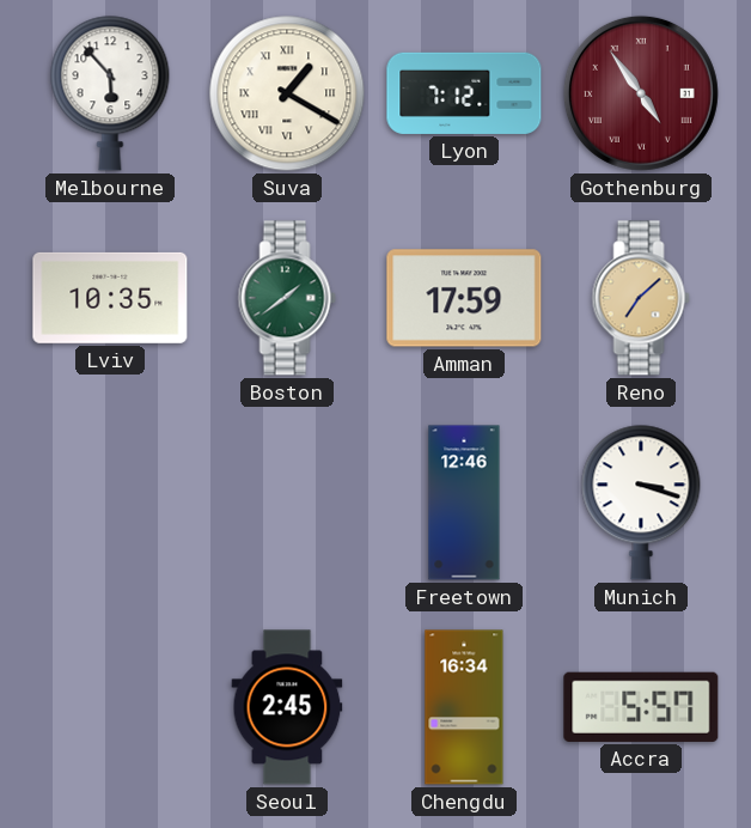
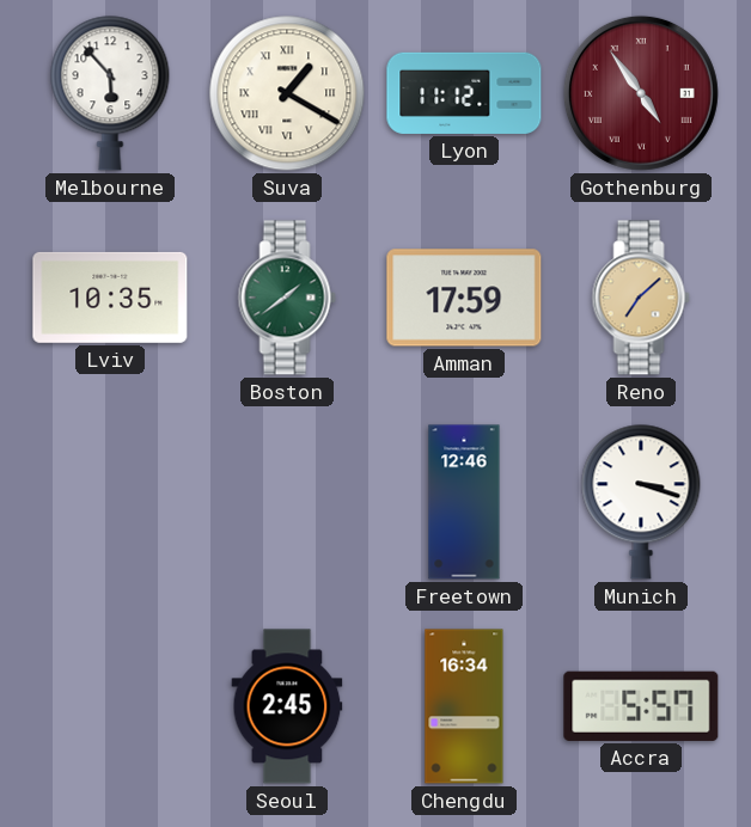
Lyon: 7:12 -> 11:12 (464, 93)
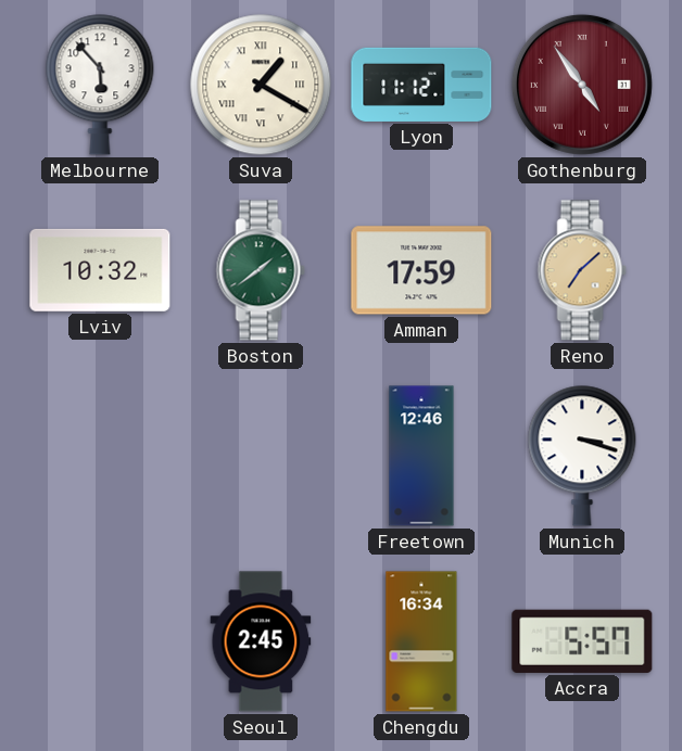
Lviv: 10:35 -> 10:32 (100, 270)
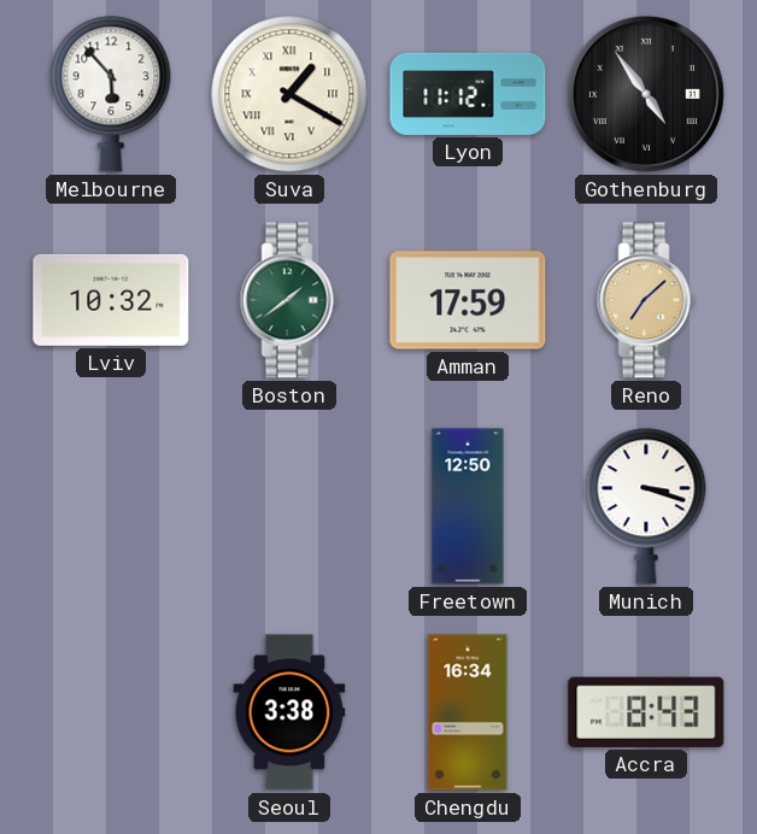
Gothenburg dial: burgundy -> black (646, 94)
Freetown: 12:46 -> 12:50 (468, 506)
Seoul: 2:45 -> 3:38 (289, 712)
Accra: 5:57 -> 8:43 (646, 712)
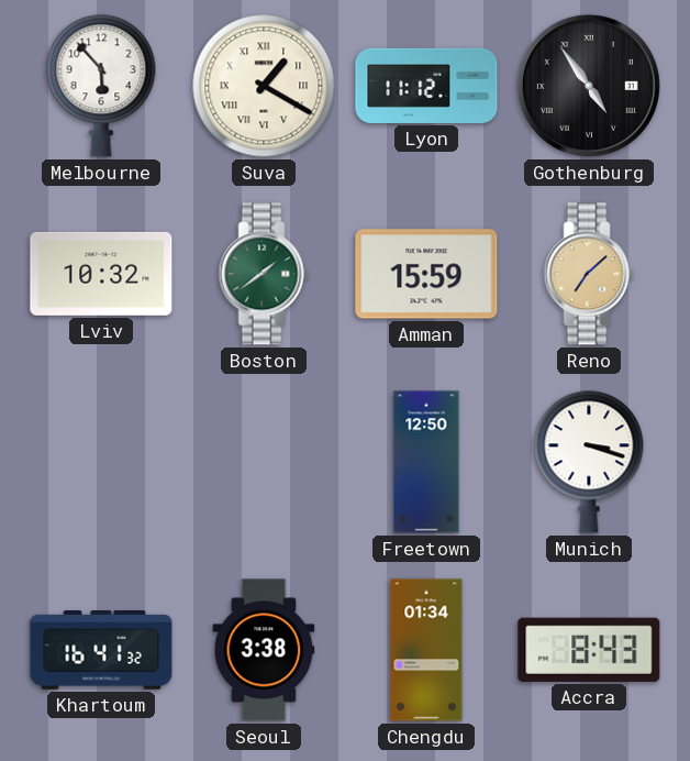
Amman: 17:59 -> 15:59 (426, 274)
Khartoum: none -> 16:41 (101, 651)
Chengdu: 16:34 -> 01:34 (426, 650)
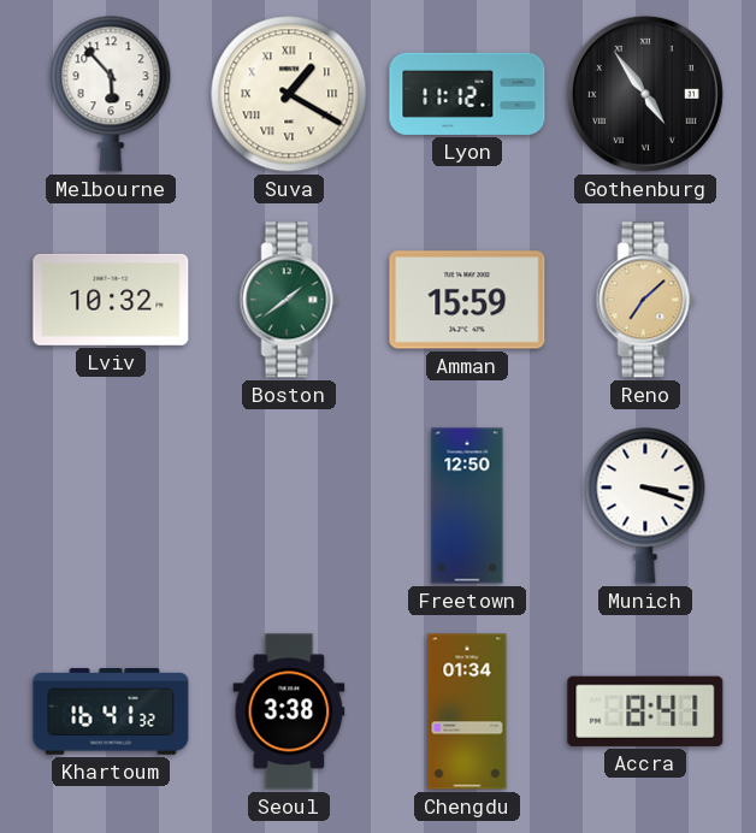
Accra: 8:43 -> 8:41 (645, 711)
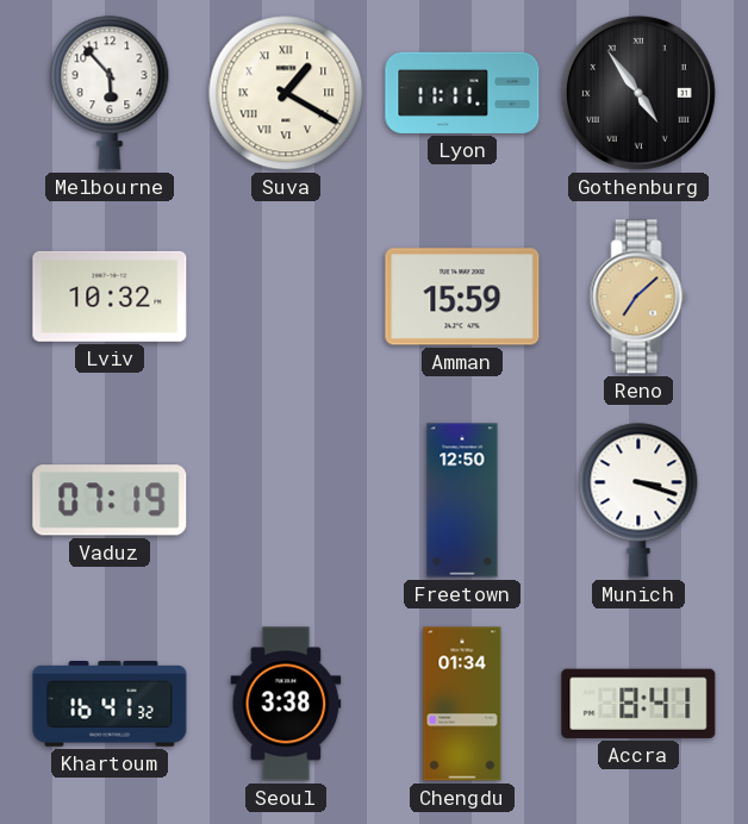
Lyon: 11:12 -> 11:11 (462, 93)
Boston: 1:39 -> none (289, 300)
Vaduz: none -> 07:19 (110, 500)
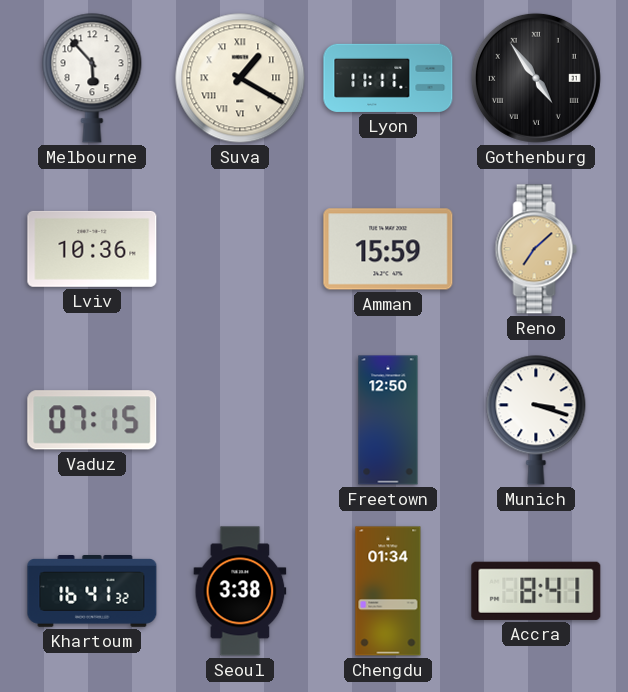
Lviv: 10:32 -> 10:36 (92, 249)
Vaduz: 07:19 -> 07:15 (92, 420)
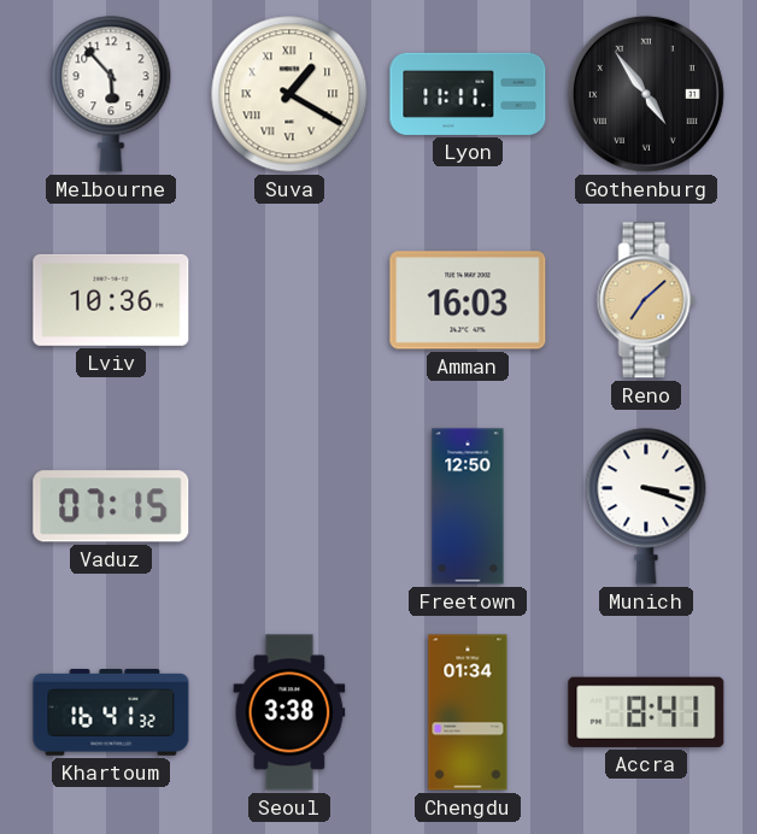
Amman: 15:59 -> 16:03 (468, 300)
